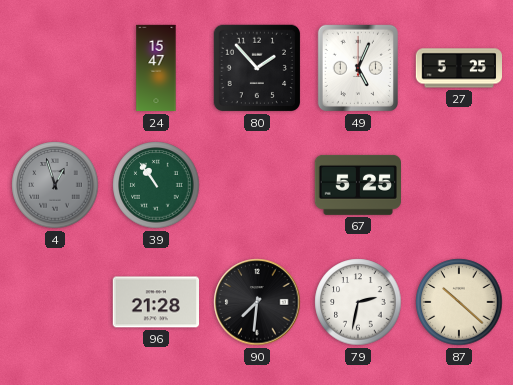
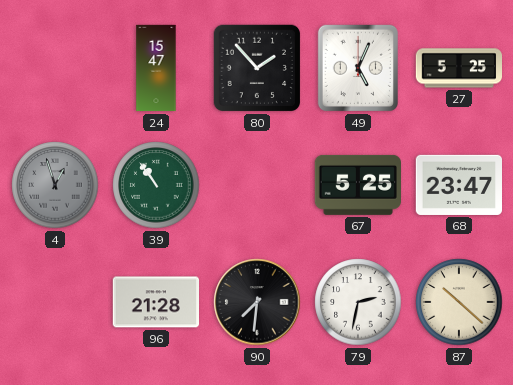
68: none -> 23:47 (458, 185)
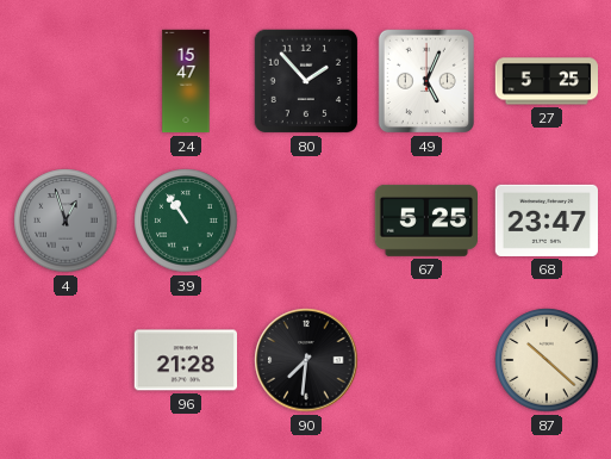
79: 2:32 -> none (358, 302)
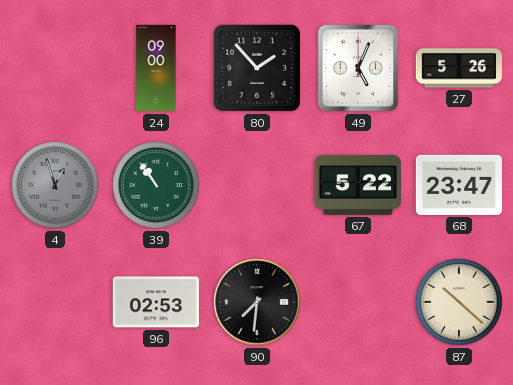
24: 15:47 -> 09:00 (156, 68)
27: 5:25 -> 5:26 (459, 68)
67: 5:25 -> 5:22 (357, 185)
96: 21:28 -> 02:53 (155, 302)
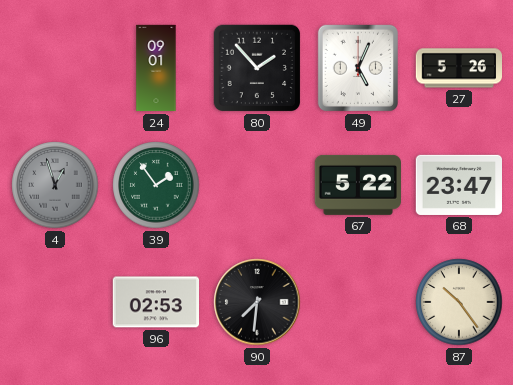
24: 09:00 -> 09:01 (156, 68)
39: 10:54 -> 1:54 (156, 185)
87: 10:22 -> 10:24 (459, 302)
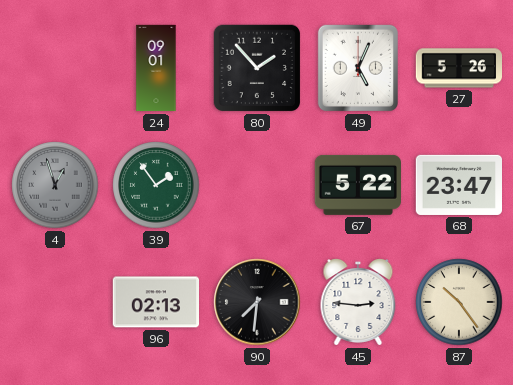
96: 02:53 -> 02:13 (155, 302)
45: none -> 2:46 (358, 303)
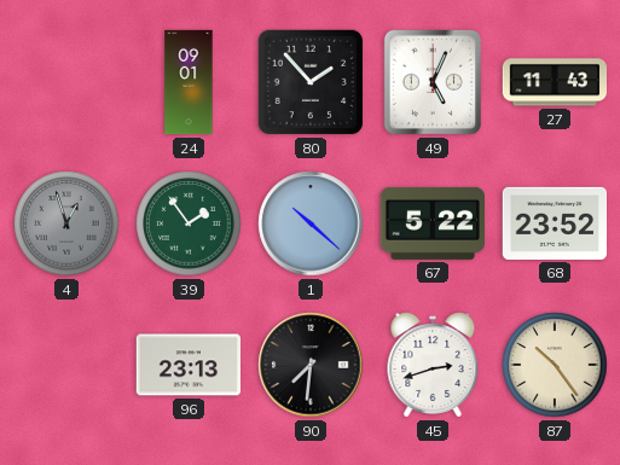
27: 5:26 -> 11:43 (555, 82)
1: none -> 10:22 (311, 223)
68: 23:47 -> 23:52 (554, 223)
96: 02:13 -> 23:13 (187, 365)
45: 2:46 -> 2:42 (433, 366)
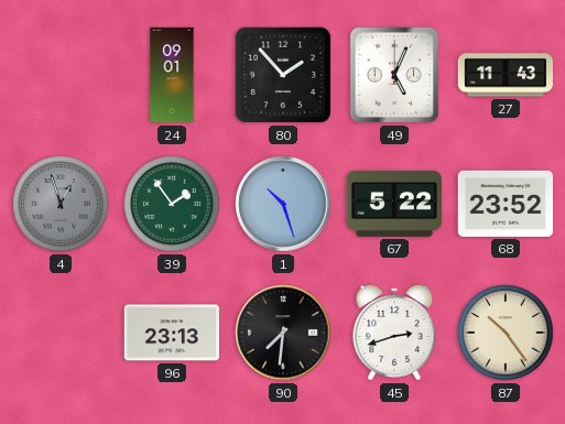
1: 10:22 -> 10:27 (283, 204)
